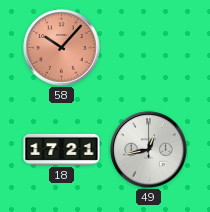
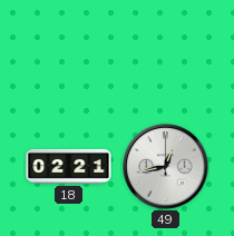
58: 10:07 -> none (62, 48)
18: 17:21 -> 02:21 (69, 166)
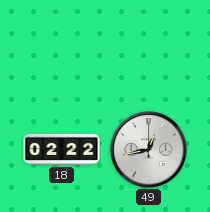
18: 02:21 -> 02:22 (62, 149)
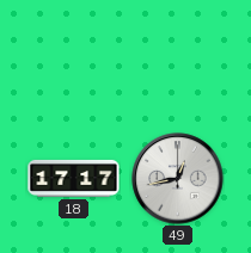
18: 02:22 -> 17:17 (74, 178)
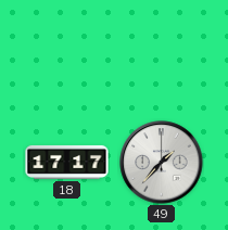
49: 12:43 -> 1:37 (162, 163)
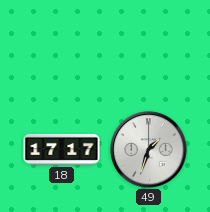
49: 1:37 -> 1:33 (149, 150)
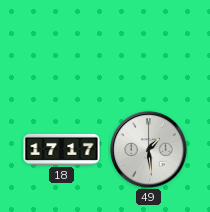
49: 1:33 -> 1:29 (149, 150)
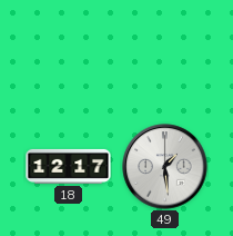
18: 17:17 -> 12:17 (69, 166)
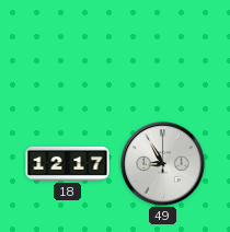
49: 1:29 -> 8:55 (163, 164)
